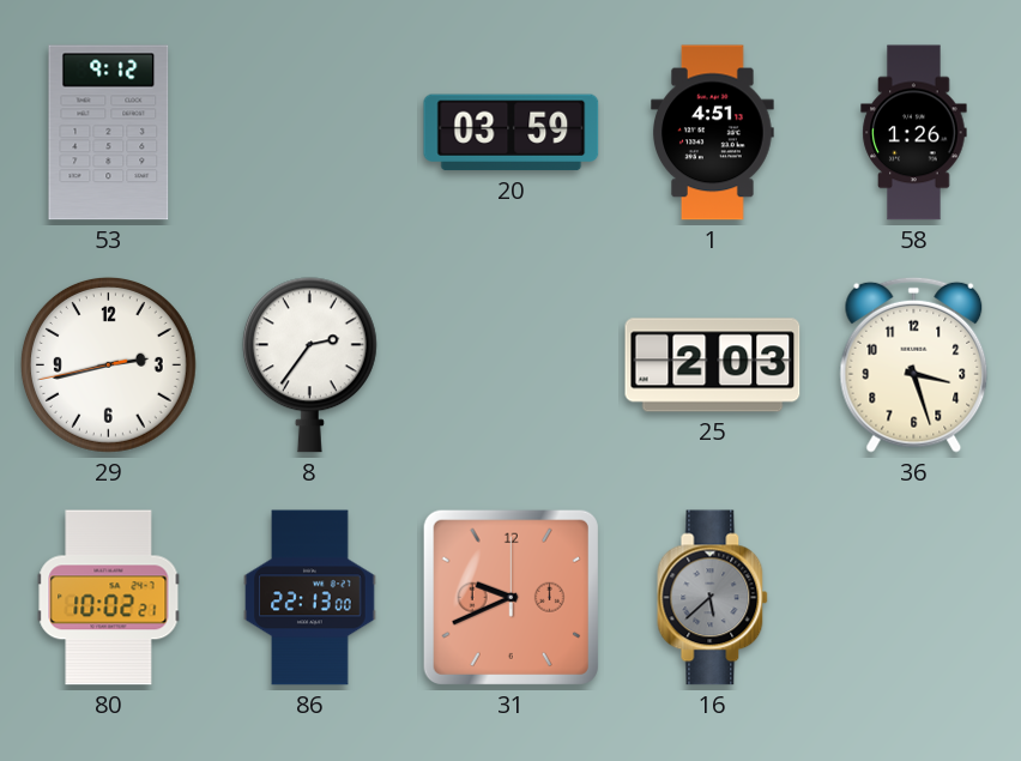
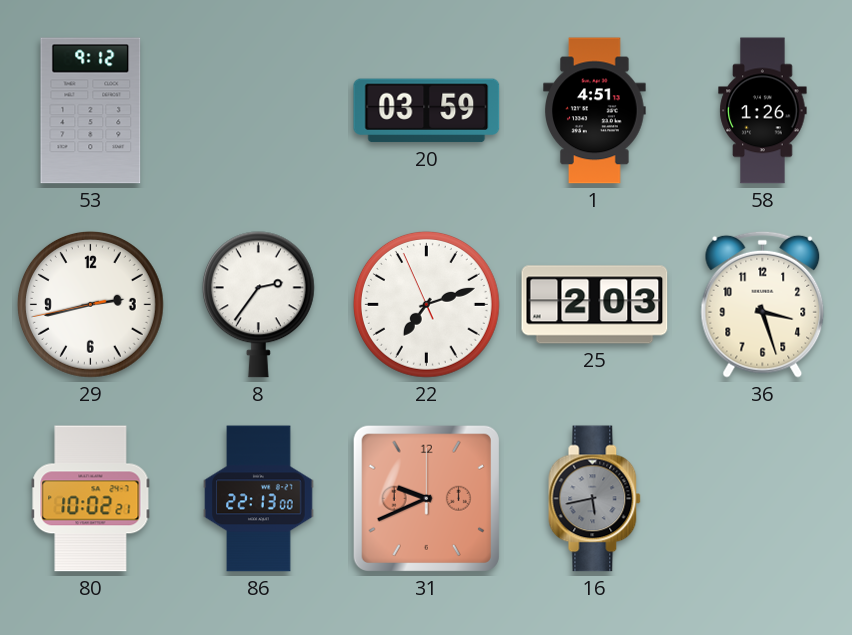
22: none -> 7:11 (426, 304)
16: 5:38 -> 5:43 (595, 499)
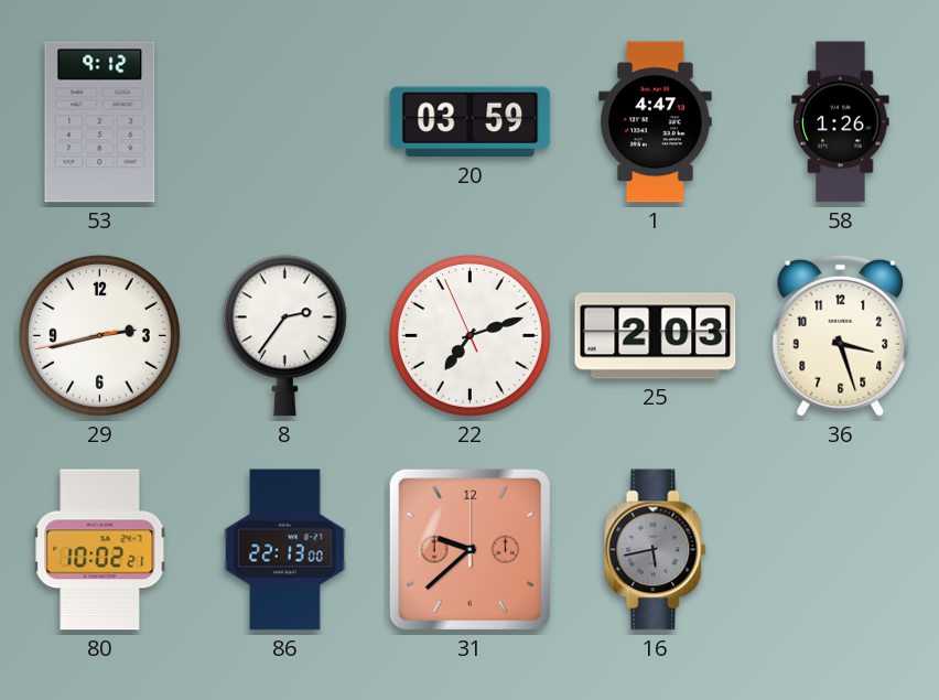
1: 4:51 -> 4:47 (656, 122)
31: 9:41 -> 9:38 (469, 549)
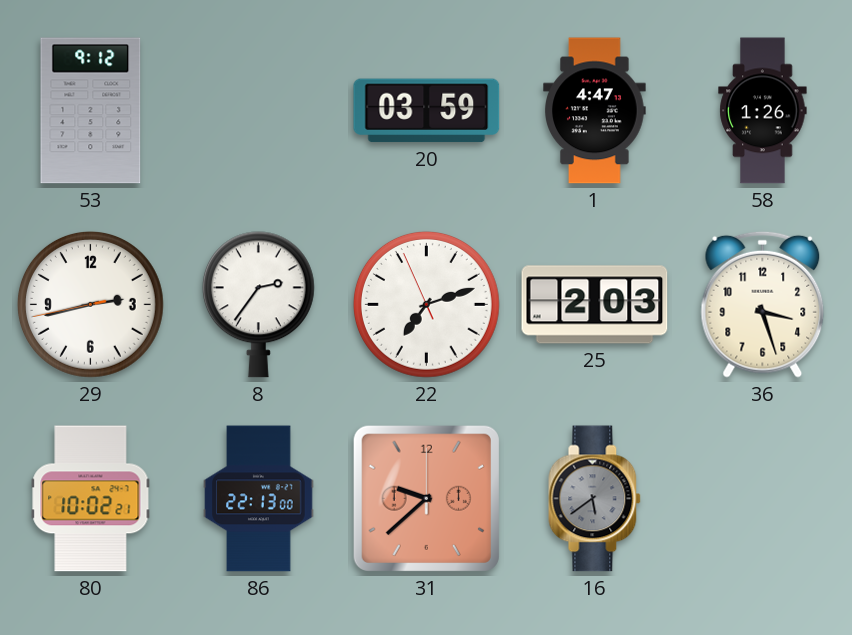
16: 5:43 -> 5:39 (595, 499)
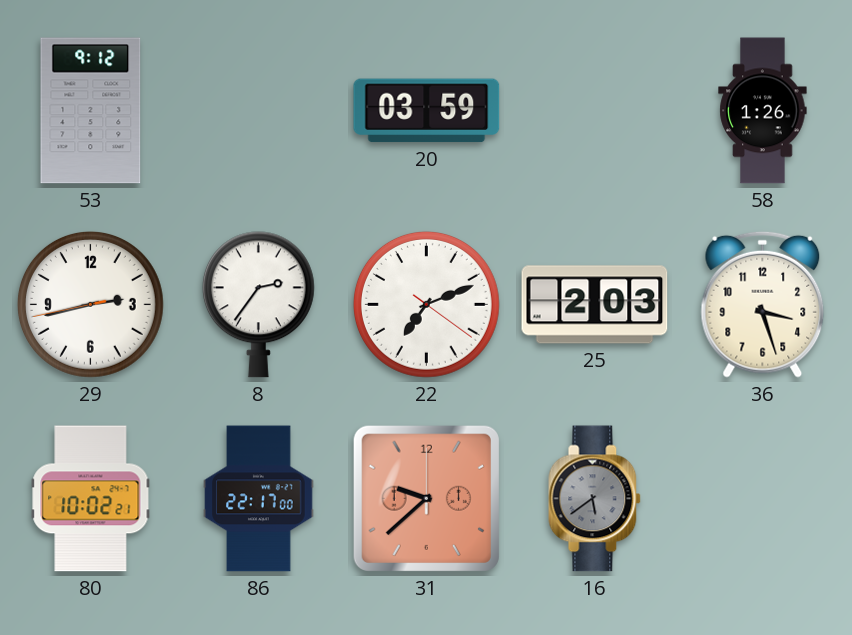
1: 4:47 -> none (595, 111)
22: 7:11:56 -> 7:11:21 (426, 304)
86: 22:13 -> 22:17 (259, 499)
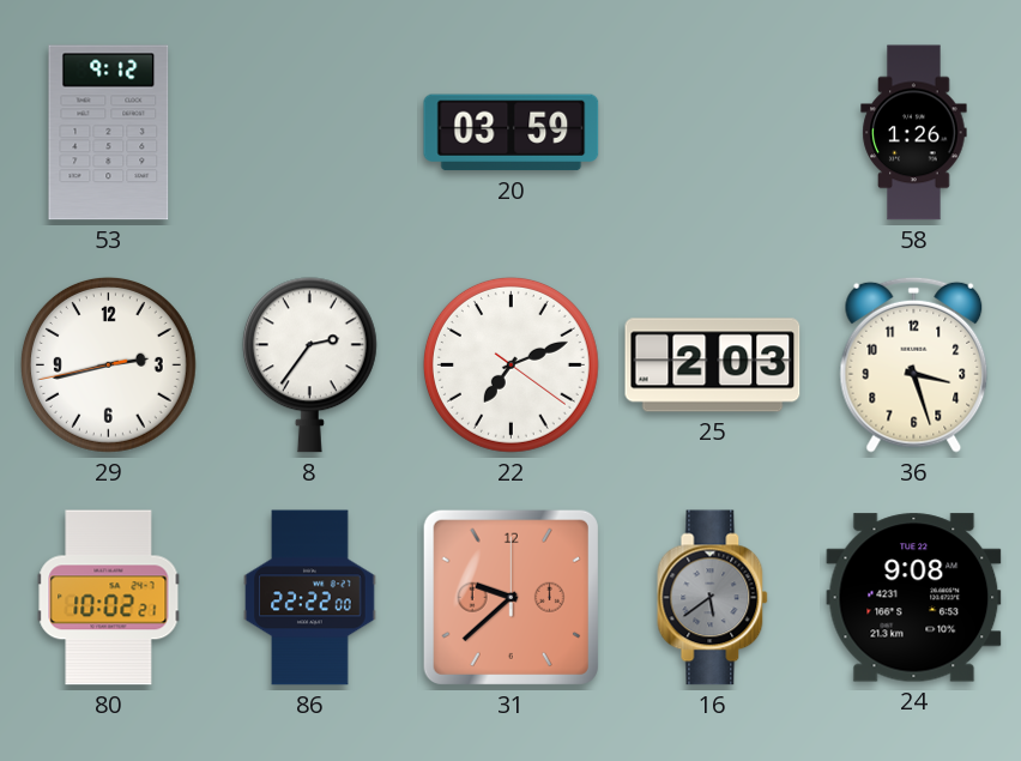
86: 22:17 -> 22:22 (310, 598)
24: none -> 9:08 (914, 598)
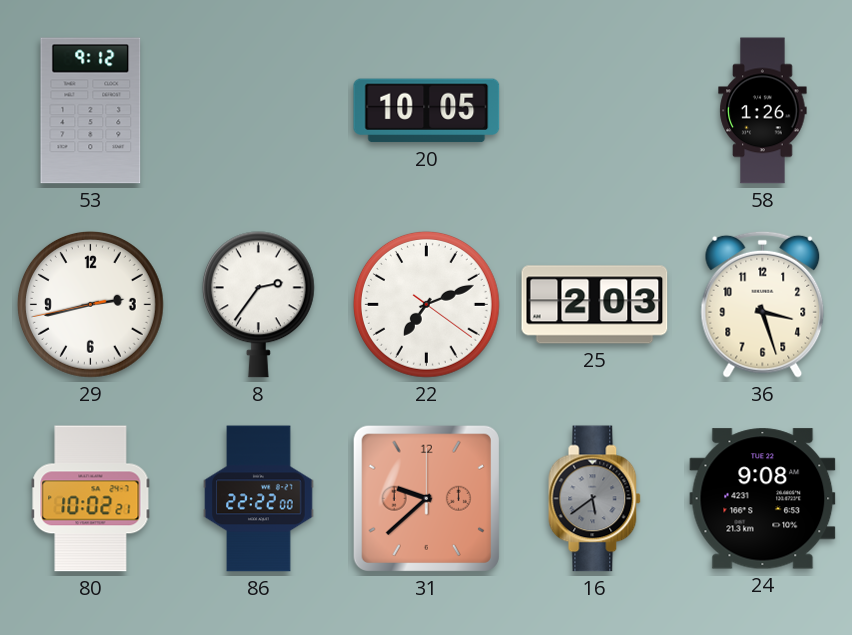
20: 03:59 -> 10:05 (427, 111)
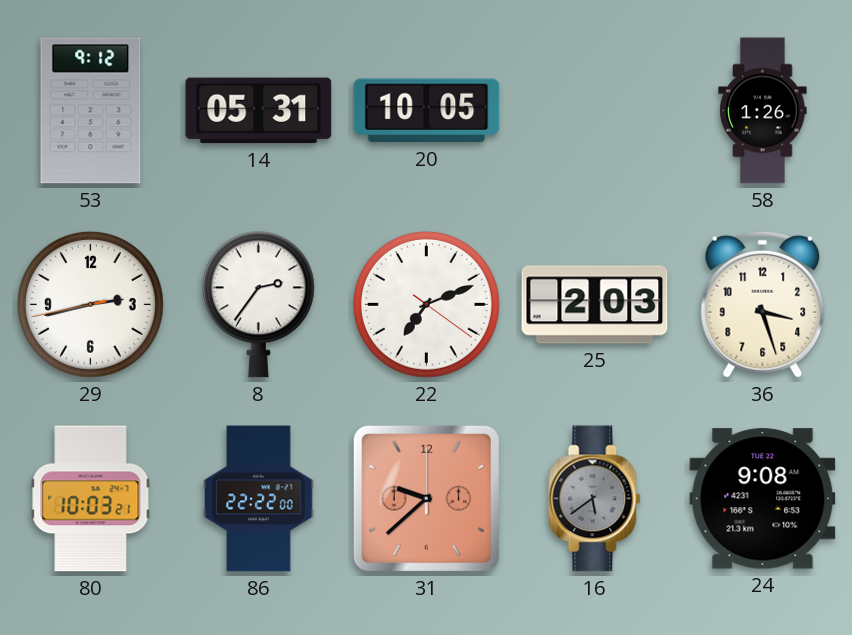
14: none -> 05:31 (259, 111)
80: 10:02 -> 10:03 (91, 499)
